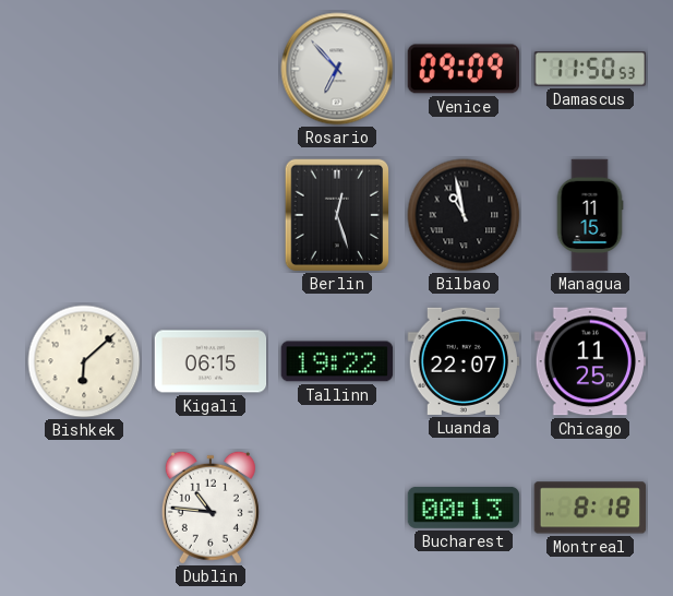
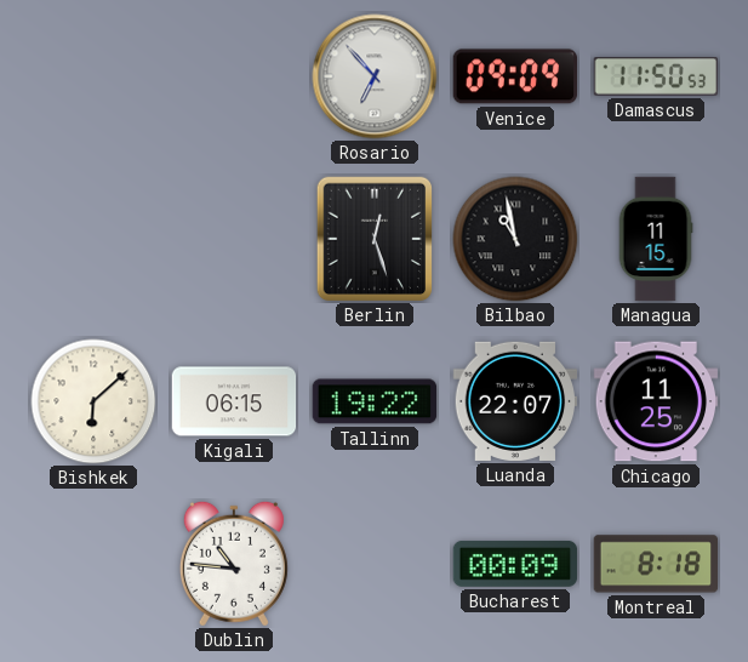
Bucharest: 00:13 -> 00:09 (515, 564)
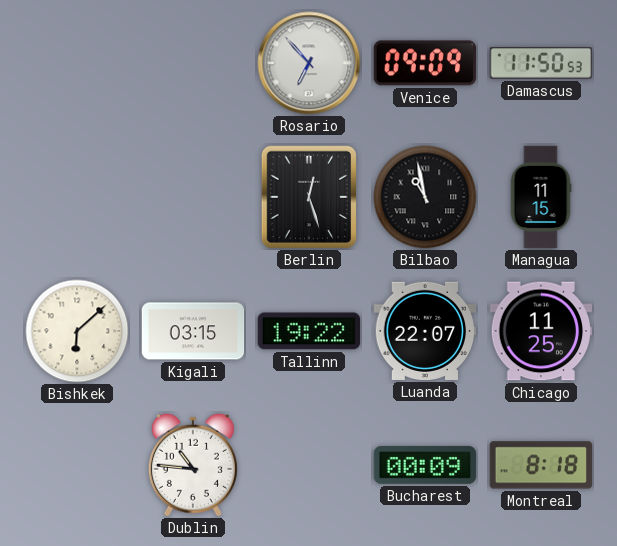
Kigali: 06:15 -> 03:15 (193, 331)
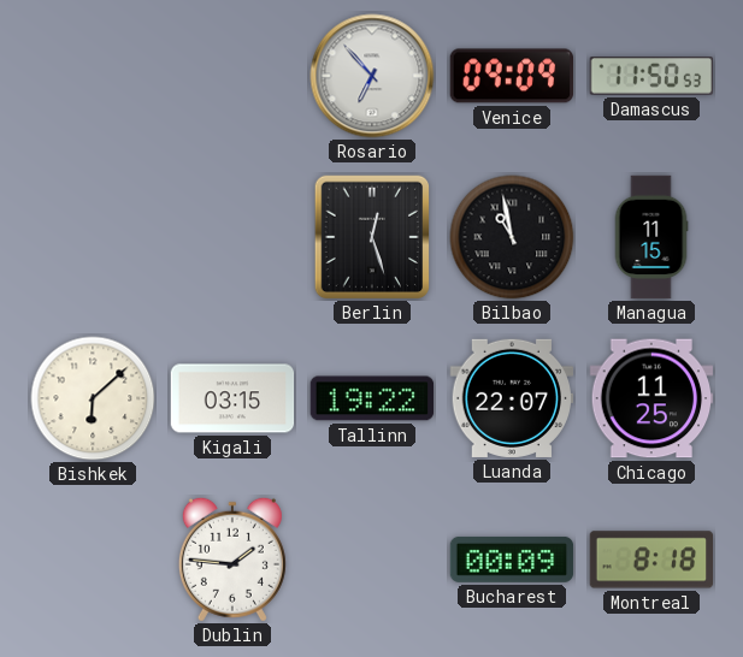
Dublin: 10:46 -> 1:46 (232, 560)
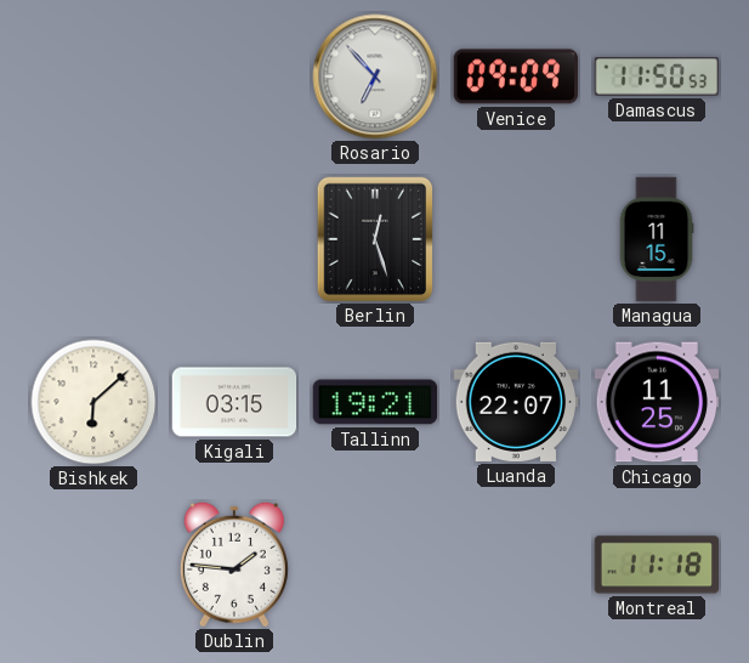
Bilbao: 10:58 -> none (512, 237)
Tallinn: 19:22 -> 19:21 (375, 402)
Bucharest: 00:09 -> none (512, 560)
Montreal: 8:18 -> 11:18 (657, 565)
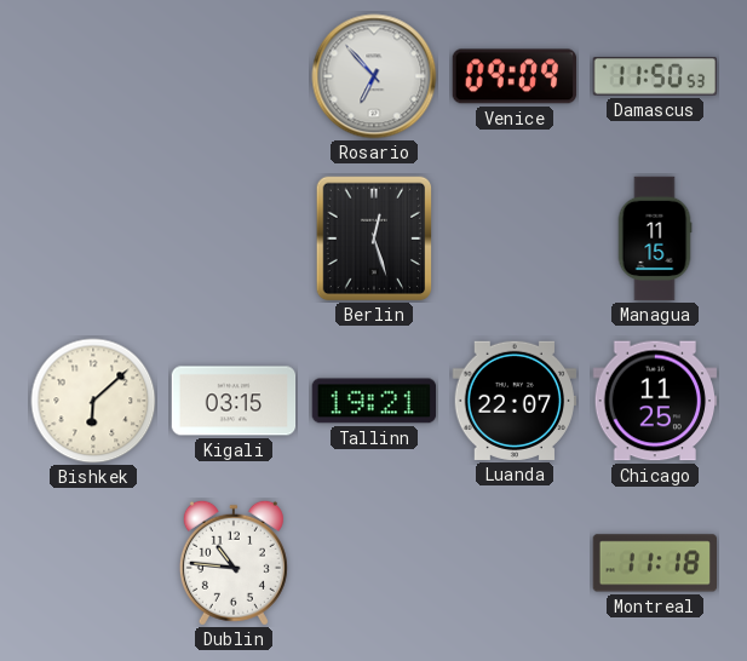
Dublin: 1:46 -> 10:46 (234, 563)
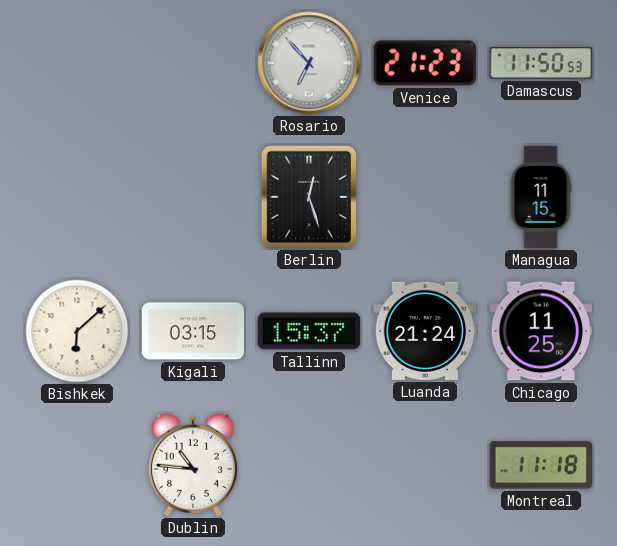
Venice: 09:09 -> 21:23 (424, 63)
Tallinn: 19:21 -> 15:37 (309, 331)
Luanda: 22:07 -> 21:24 (425, 331)
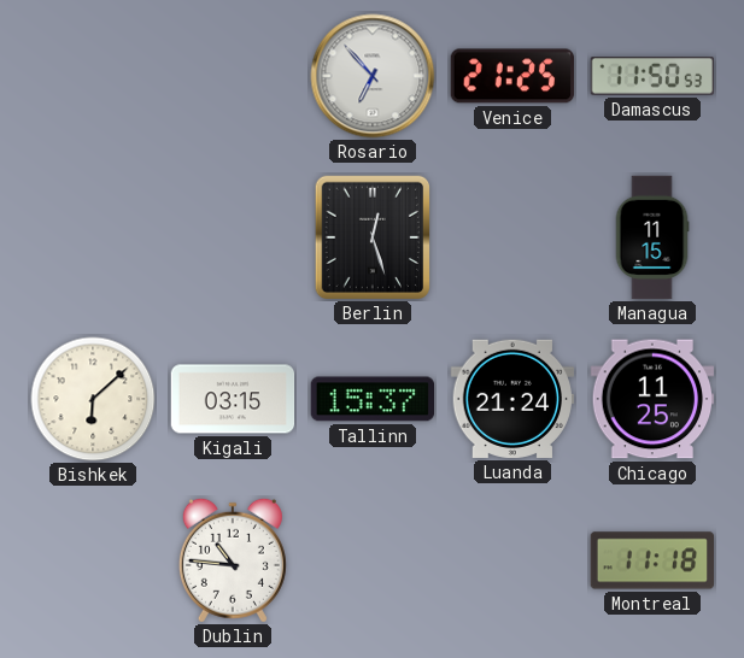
Venice: 21:23 -> 21:25 (511, 76)
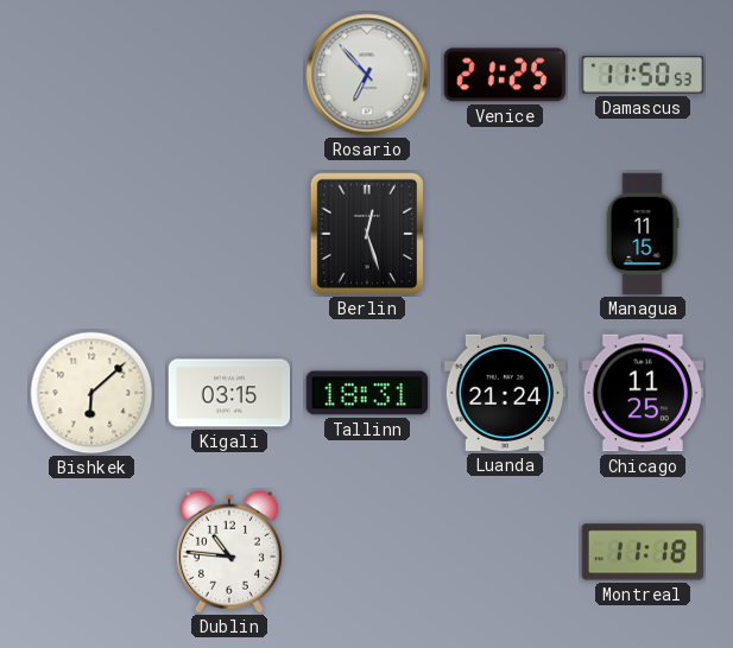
Tallinn: 15:37 -> 18:31 (367, 393)
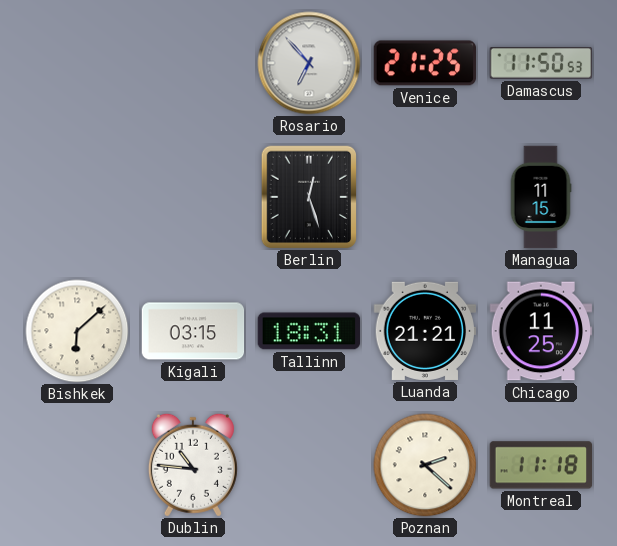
Luanda: 21:24 -> 21:21 (425, 331)
Poznan: none -> 2:22 (425, 465)
